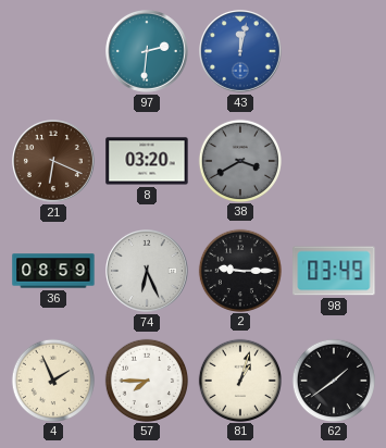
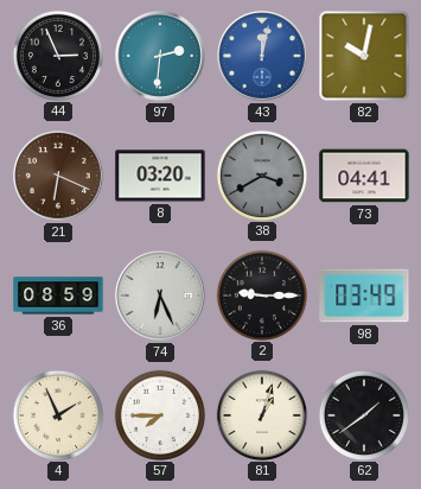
44: none -> 2:56 (57, 55)
82: none -> 10:02 (364, 56)
73: none -> 04:41 (364, 176)
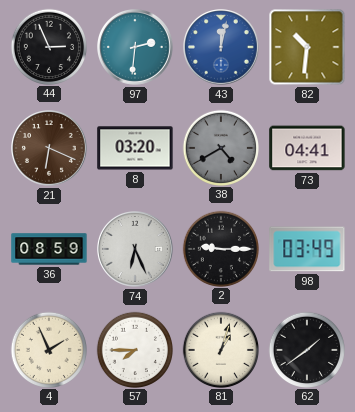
82: 10:02 -> 10:31 (307, 47)
38: 3:40 -> 4:40 (220, 147)
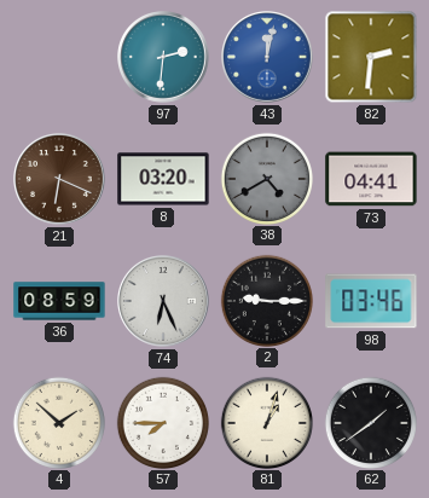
44: 2:56 -> none (48, 46)
82: 10:31 -> 2:31 (371, 57)
98: 03:49 -> 03:46 (371, 301)
4: 1:56 -> 1:52 (58, 422)
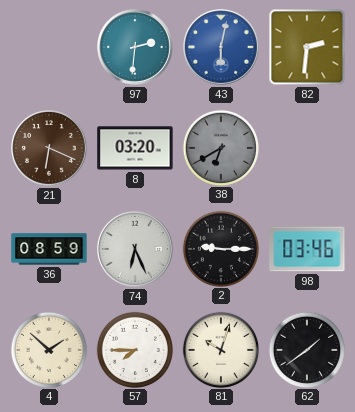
43: 12:02 -> 6:02 (222, 48)
38: 4:40 -> 6:40 (220, 147)
73: 04:41 -> none (371, 179)
81: 1:03 -> 10:03 (220, 349)
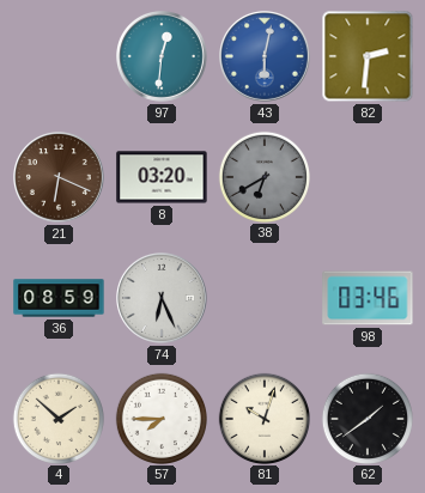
97: 2:31 -> 12:31 (163, 57)
2: 9:15 -> none (220, 248)
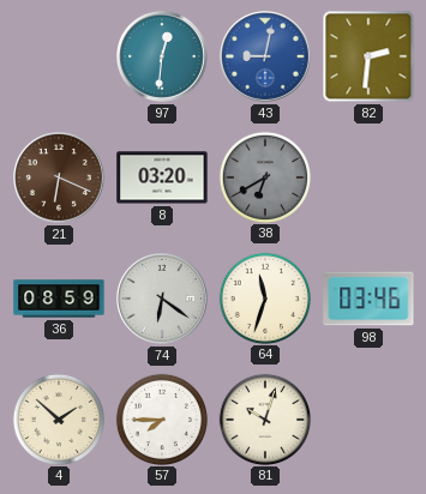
43: 6:02 -> 9:02 (266, 58)
74: 6:26 -> 6:21 (163, 300)
64: none -> 11:33 (264, 297)
62: 1:39 -> none (366, 418)
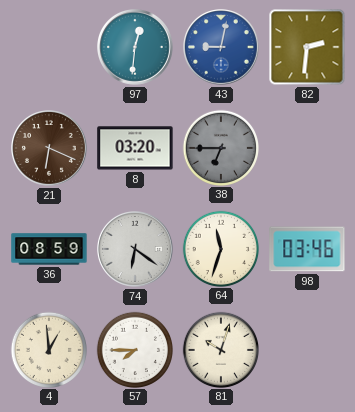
38: 6:40 -> 6:45 (220, 147)
4: 1:52 -> 12:59 (48, 349)
